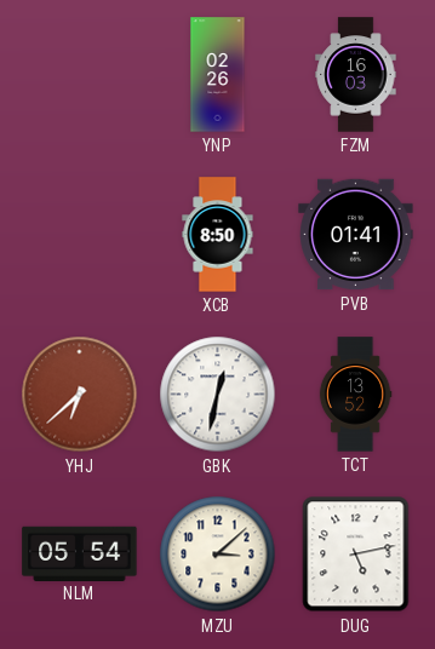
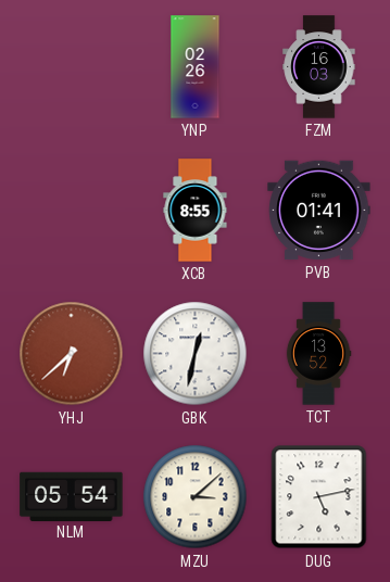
XCB: 8:50 -> 8:55 (196, 211)
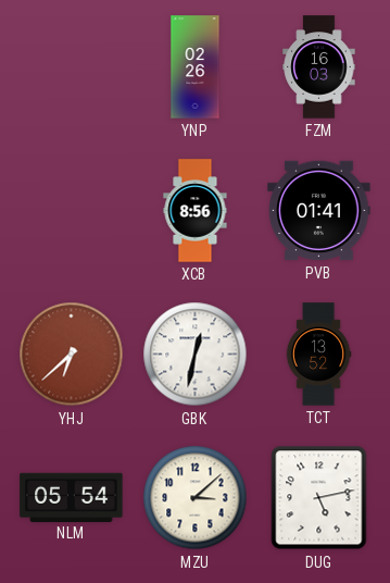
XCB: 8:55 -> 8:56 (196, 211)
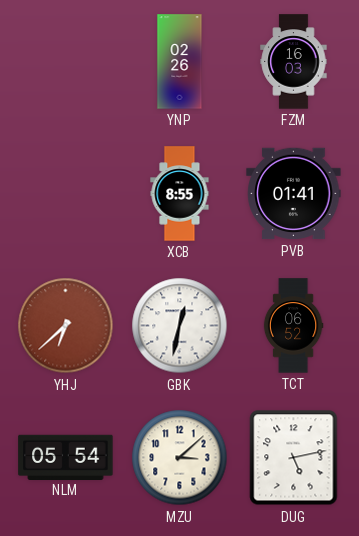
XCB: 8:56 -> 8:55 (180, 194)
TCT: 13:52 -> 06:52 (293, 326)
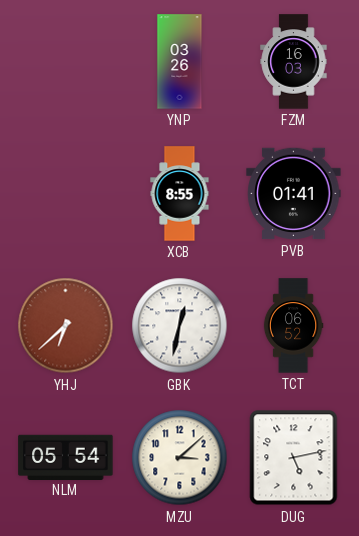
YNP: 02:26 -> 03:26 (180, 62)
